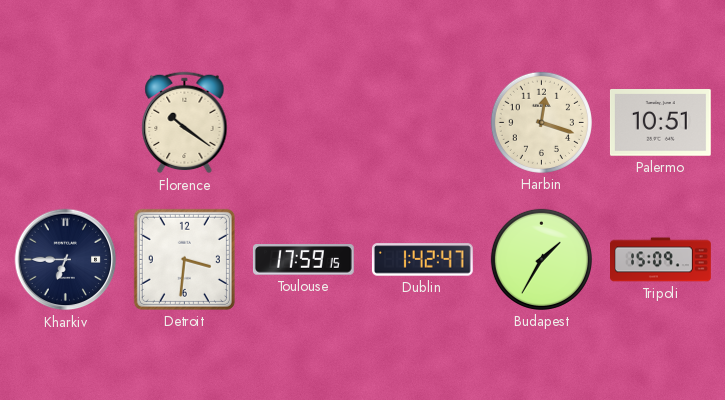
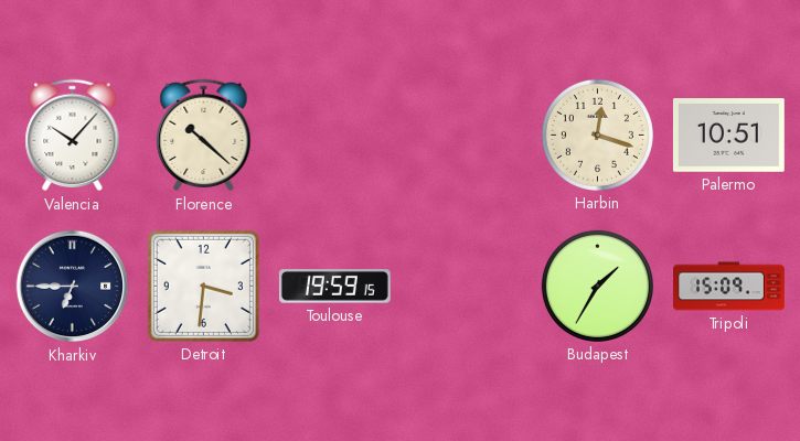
Valencia: none -> 10:07 (73, 136)
Florence: 10:21 -> 10:22 (204, 136)
Toulouse: 17:59 -> 19:59 (334, 287)
Dublin: 1:42 -> none (422, 260)
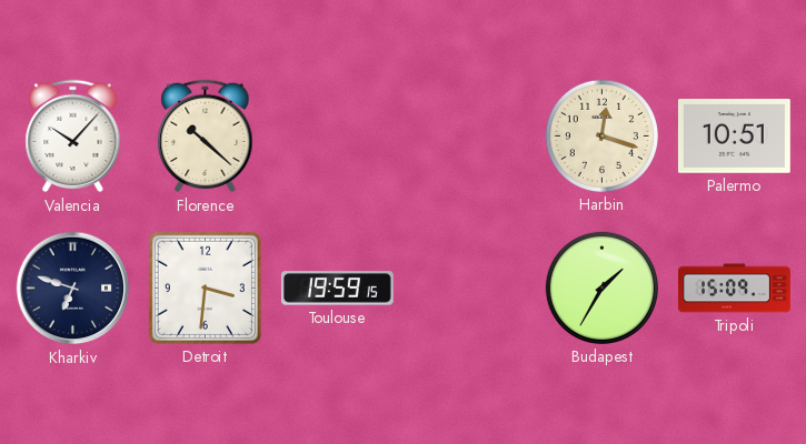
Kharkiv: 6:45 -> 6:48 (73, 289)
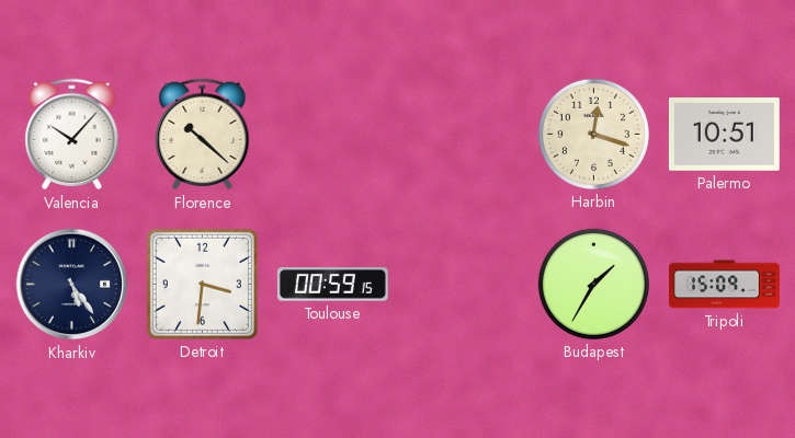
Kharkiv: 6:48 -> 5:24 (72, 285)
Toulouse: 19:59 -> 00:59 (332, 285)
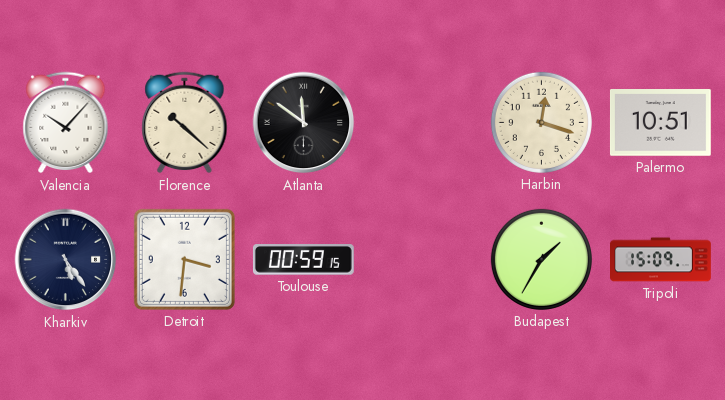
Atlanta: none -> 11:51 (304, 123)
